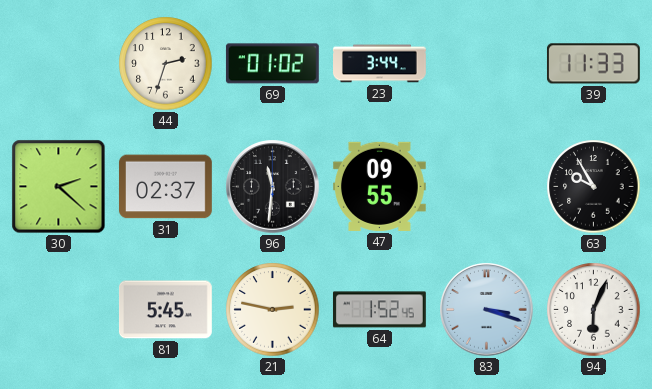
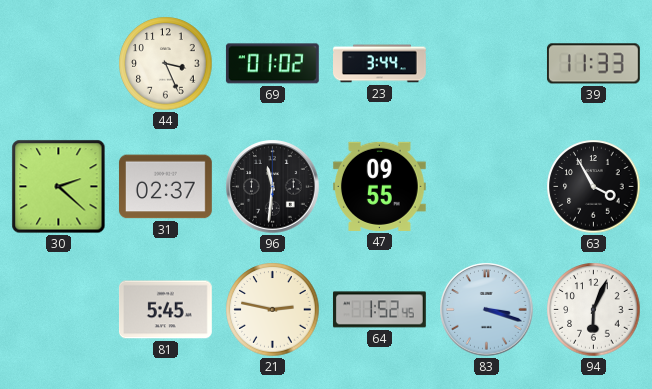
44: 2:33 -> 3:26 (166, 64)
63: 9:55 -> 3:55 (594, 187)
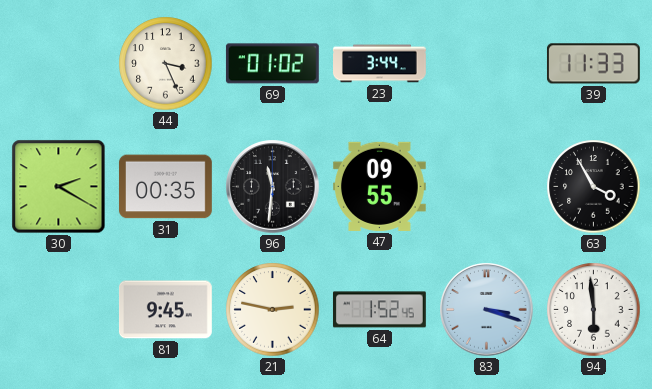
30: 2:22 -> 2:20 (59, 187)
31: 02:37 -> 00:35 (165, 187)
81: 5:45 -> 9:45 (165, 310)
94: 6:04 -> 5:59 (594, 310)
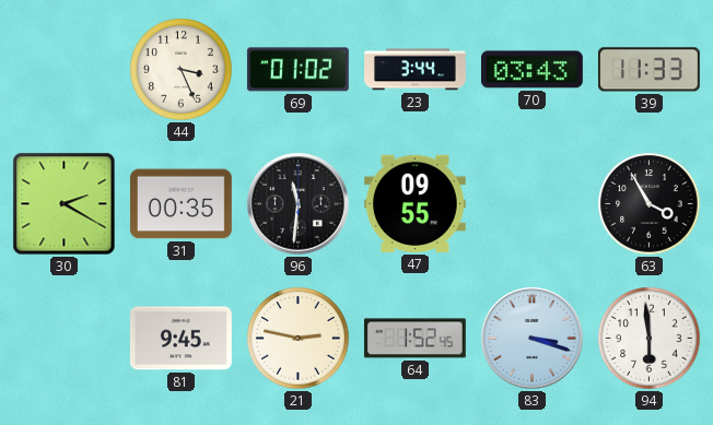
70: none -> 03:43 (531, 70)
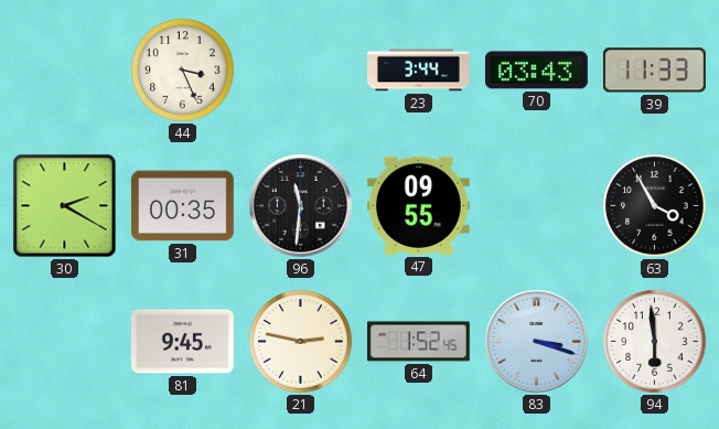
69: 01:02 -> none (297, 70)
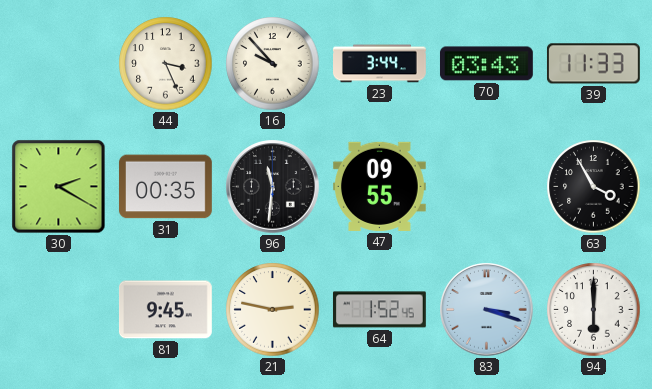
16: none -> 9:53 (273, 64)
94: 5:59 -> 6:00 (594, 310)
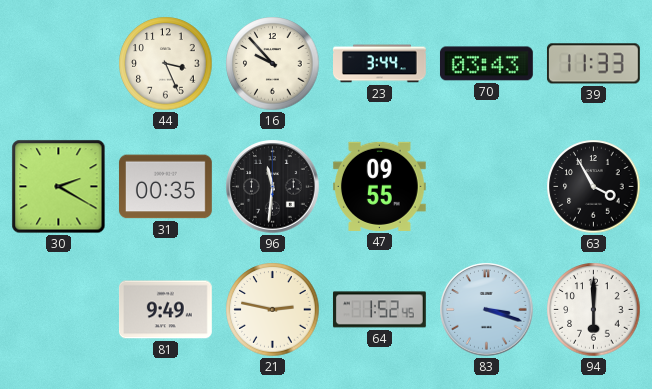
81: 9:45 -> 9:49 (165, 310)
